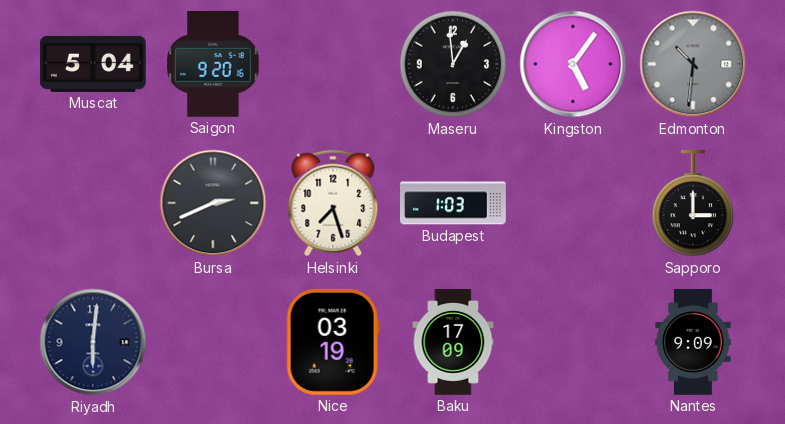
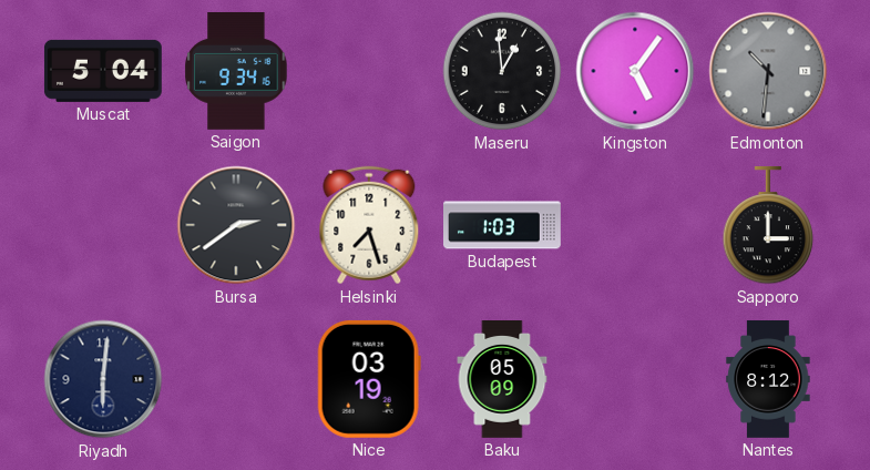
Saigon: 9:20 -> 9:34 (236, 71)
Bursa: 2:41 -> 2:39 (236, 225)
Baku: 17:09 -> 05:09 (502, 380)
Nantes: 9:09 -> 8:12 (768, 380)
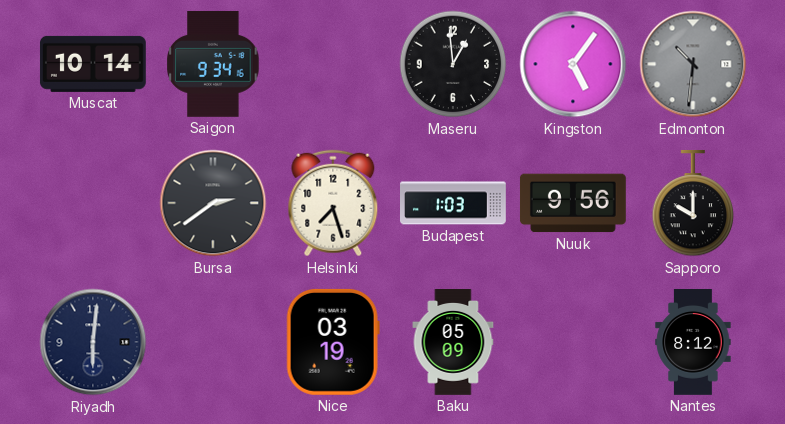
Muscat: 5:04 -> 10:14 (93, 64)
Nuuk: none -> 9:56 (573, 203)
Sapporo: 3:00 -> 10:00 (693, 203)
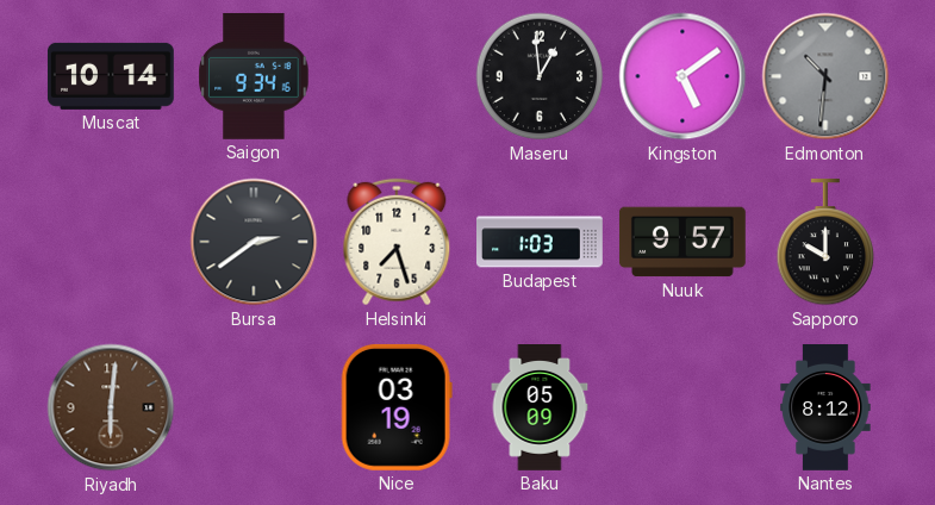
Kingston: 5:06 -> 5:09 (682, 76)
Nuuk: 9:56 -> 9:57 (682, 242)
Riyadh dial: navy -> brown (111, 407)
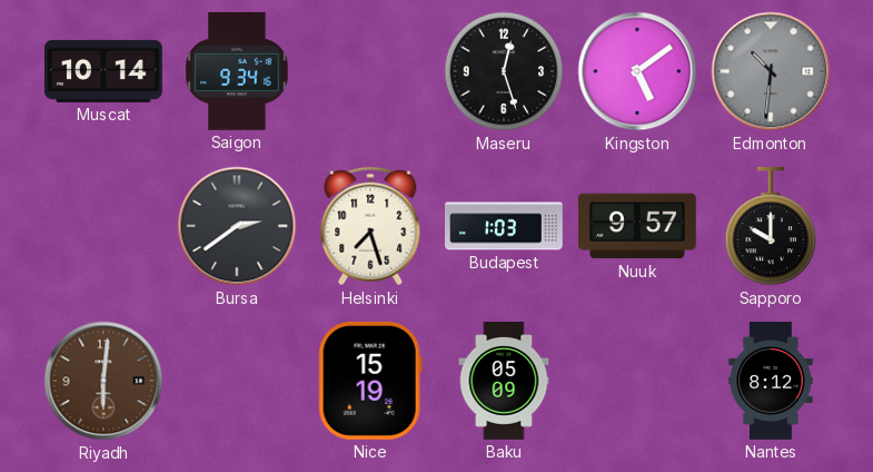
Maseru: 12:59 -> 12:27 (504, 71)
Nice: 03:19 -> 15:19 (370, 381)
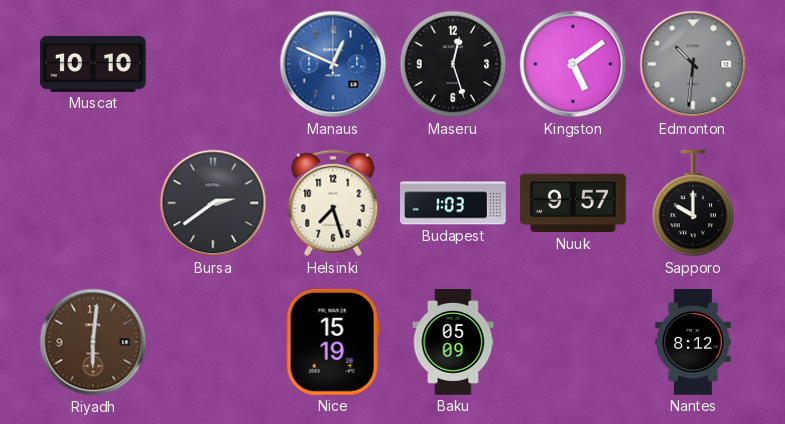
Muscat: 10:14 -> 10:10 (93, 64)
Saigon: 9:34 -> none (237, 71)
Manaus: none -> 12:49 (333, 64)
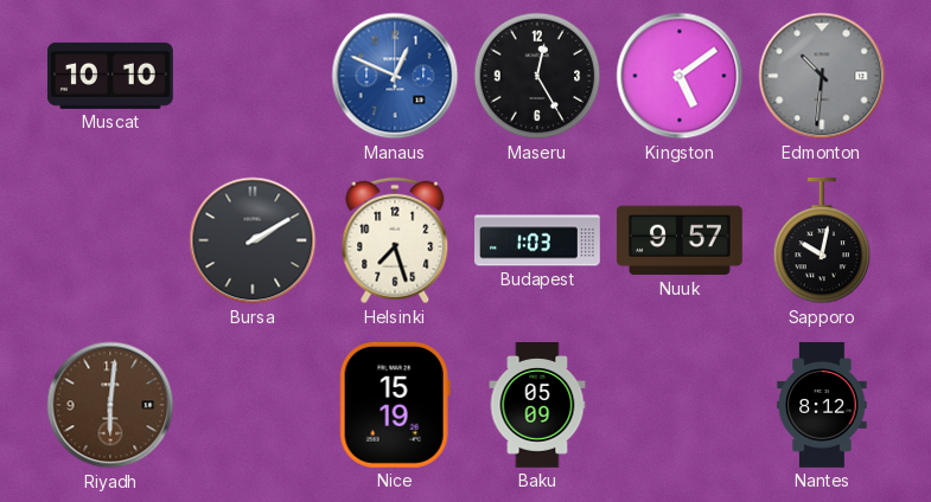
Maseru: 12:27 -> 12:25 (537, 76)
Bursa: 2:39 -> 2:10 (253, 240)
Sapporo: 10:00 -> 10:02 (822, 240)
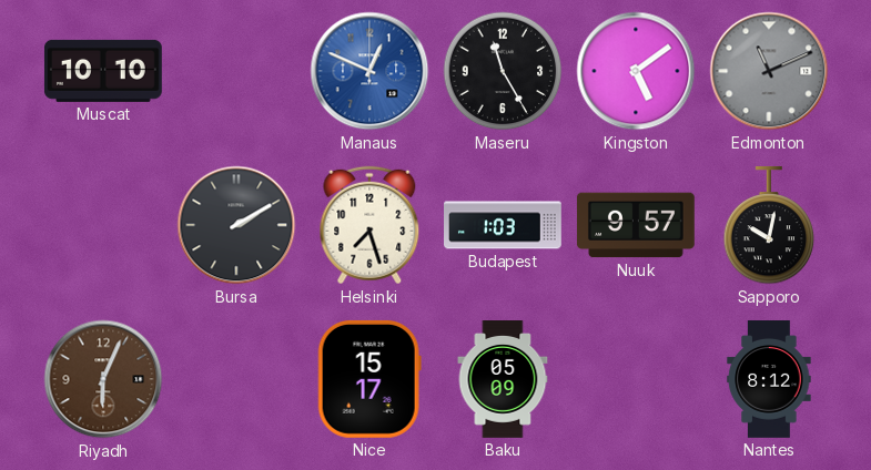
Maseru: 12:25 -> 11:25 (503, 71)
Edmonton: 10:31 -> 11:11 (769, 71)
Riyadh: 6:01 -> 6:04 (103, 379)
Nice: 15:19 -> 15:17 (369, 379)
